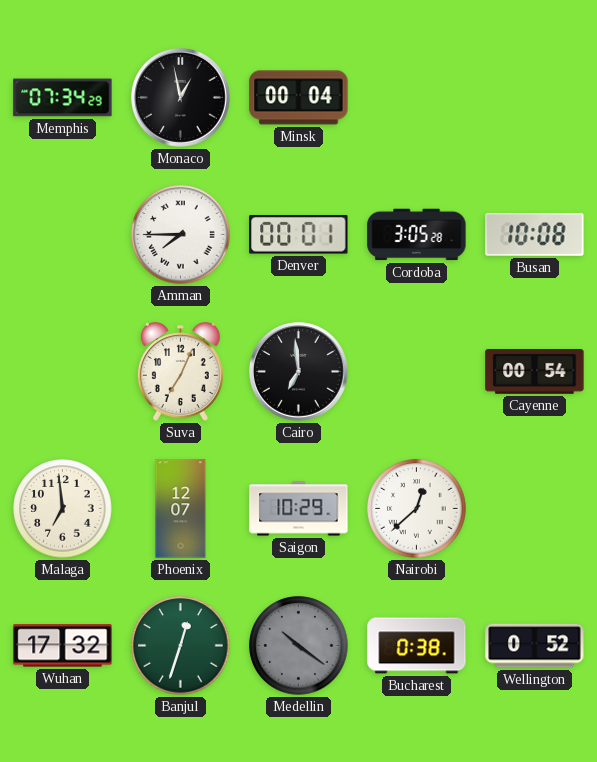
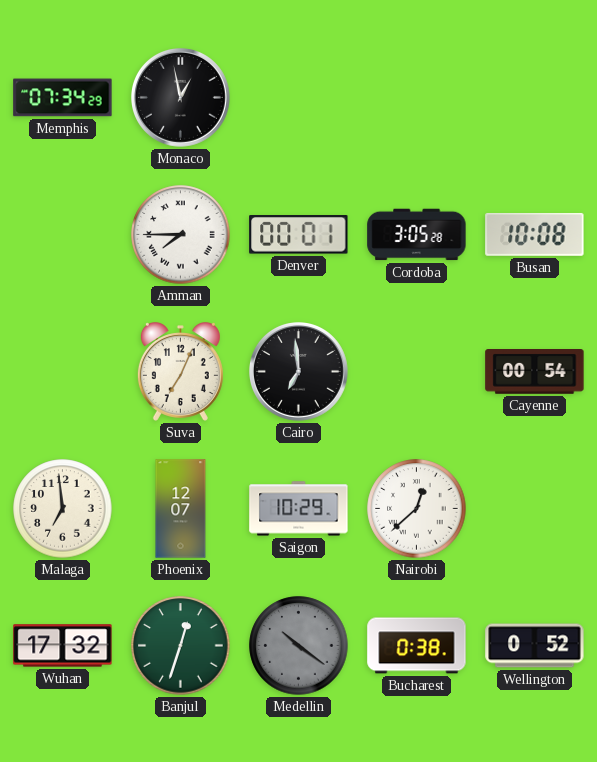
Minsk: 00:04 -> none (299, 98)
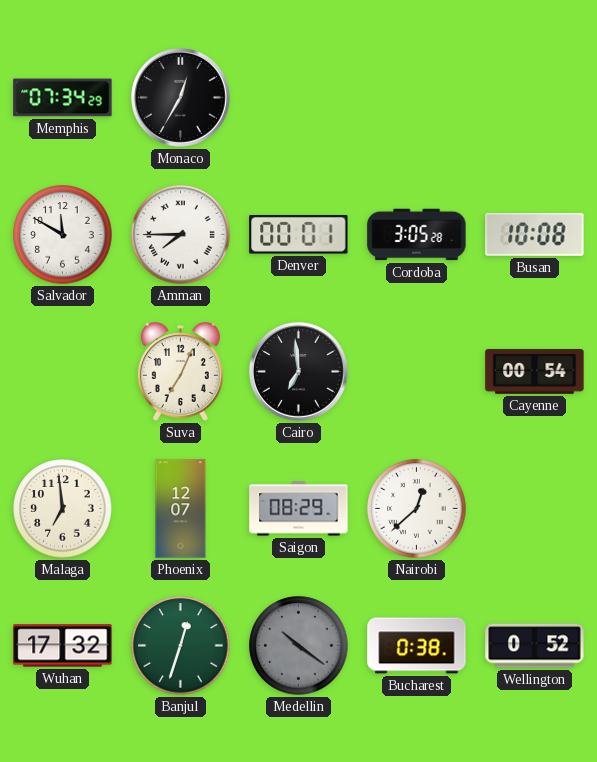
Monaco: 12:58 -> 12:35 (181, 98)
Salvador: none -> 11:50 (63, 235)
Saigon: 10:29 -> 08:29 (299, 509)
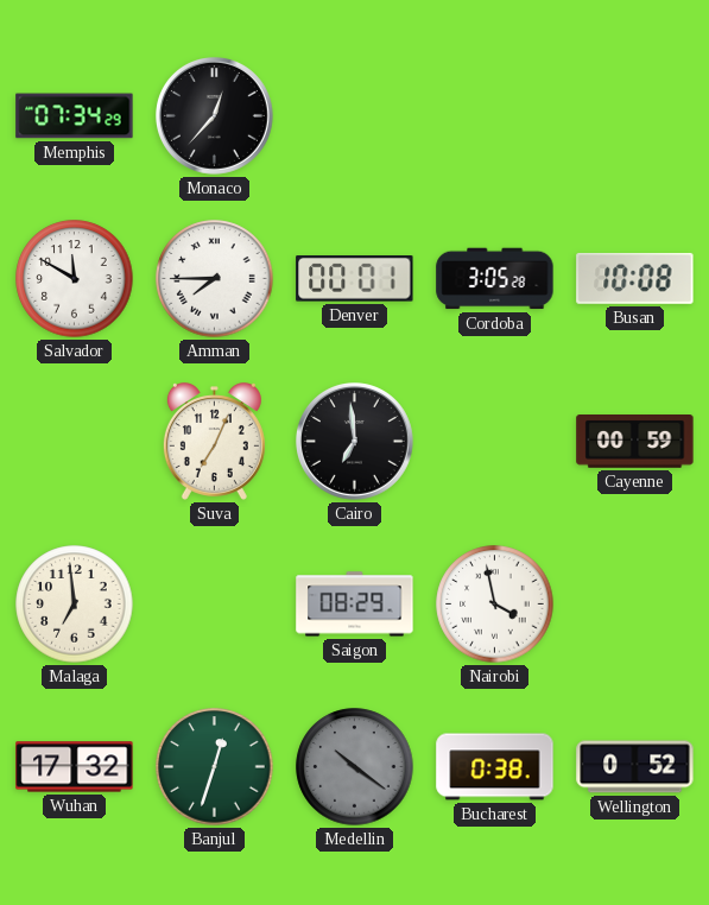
Monaco: 12:35 -> 12:37 (215, 116)
Cayenne: 00:54 -> 00:59 (635, 442)
Phoenix: 12:07 -> none (181, 509)
Nairobi: 12:38 -> 3:58 (495, 605)
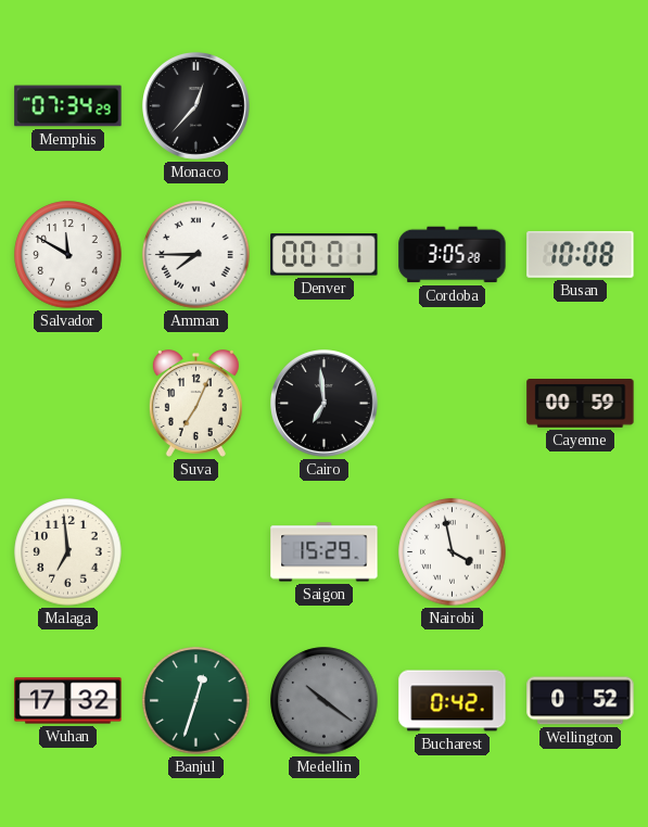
Saigon: 08:29 -> 15:29 (325, 552)
Bucharest: 0:38 -> 0:42 (453, 701)
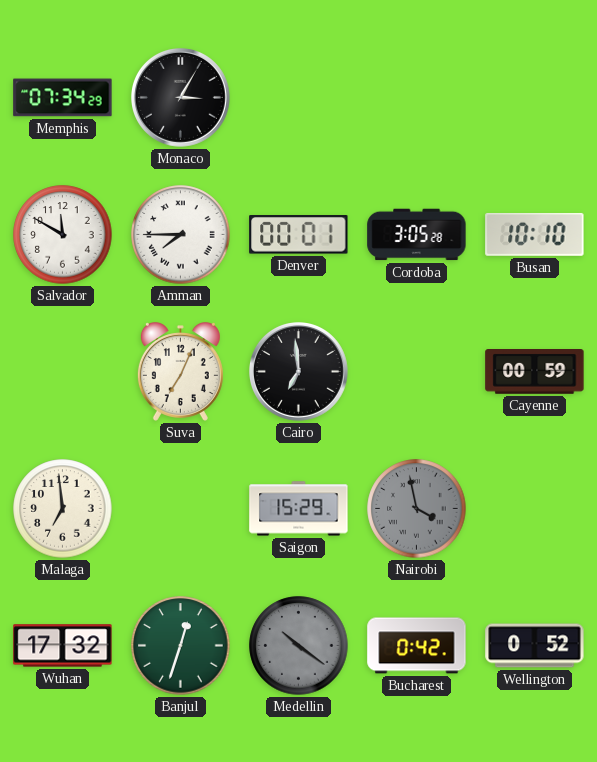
Monaco: 12:37 -> 3:05 (181, 98)
Busan: 10:08 -> 10:10 (535, 234)
Nairobi dial: white -> grey (417, 509)
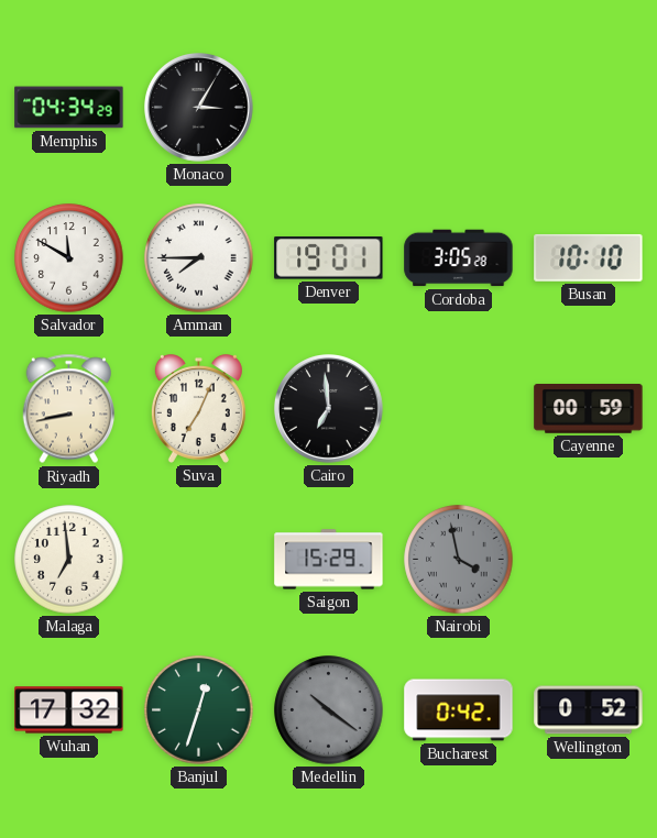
Memphis: 07:34 -> 04:34 (69, 108)
Denver: 00:01 -> 19:01 (329, 258)
Riyadh: none -> 8:43 (69, 409)
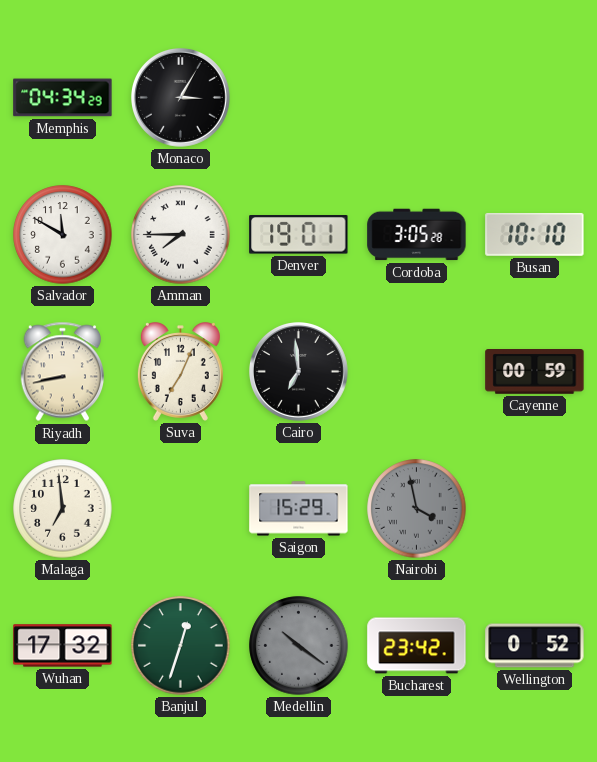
Bucharest: 0:42 -> 23:42 (417, 646)
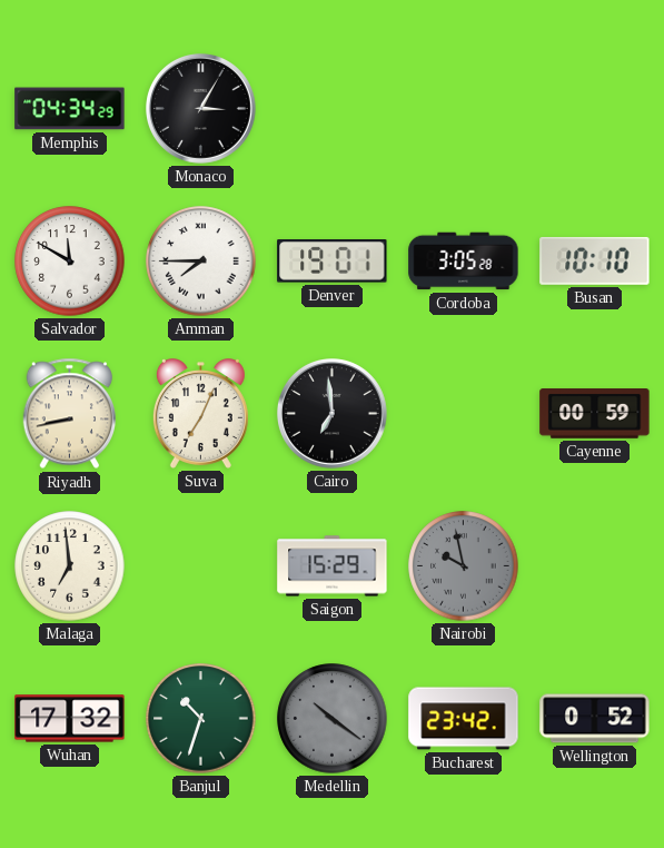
Nairobi: 3:58 -> 9:58 (464, 566)
Banjul: 12:33 -> 10:33 (201, 719)
